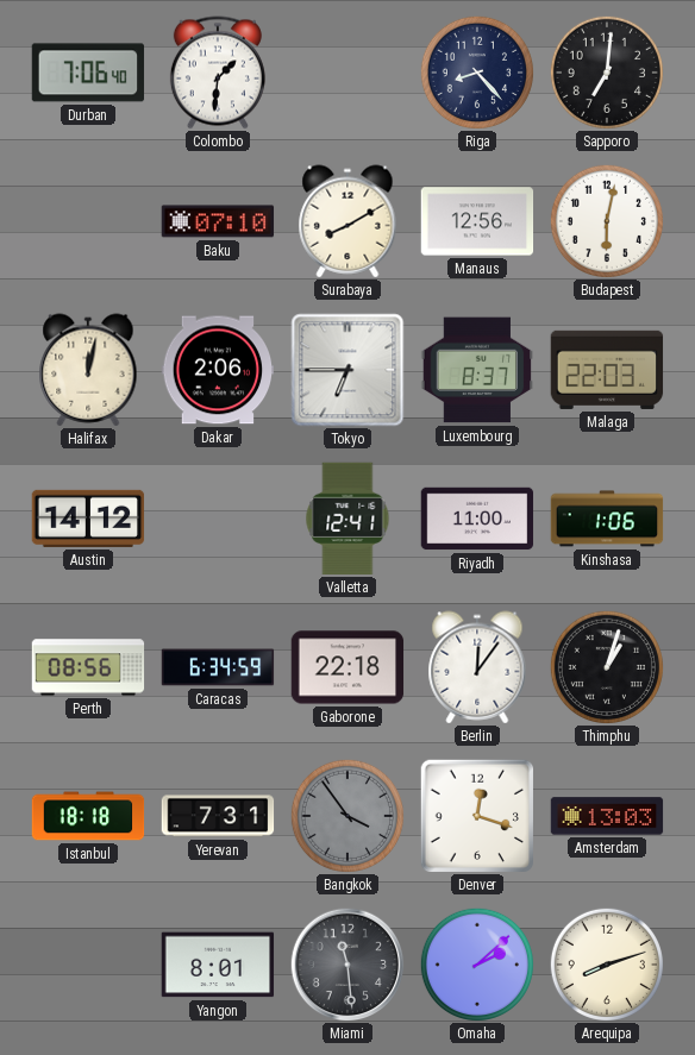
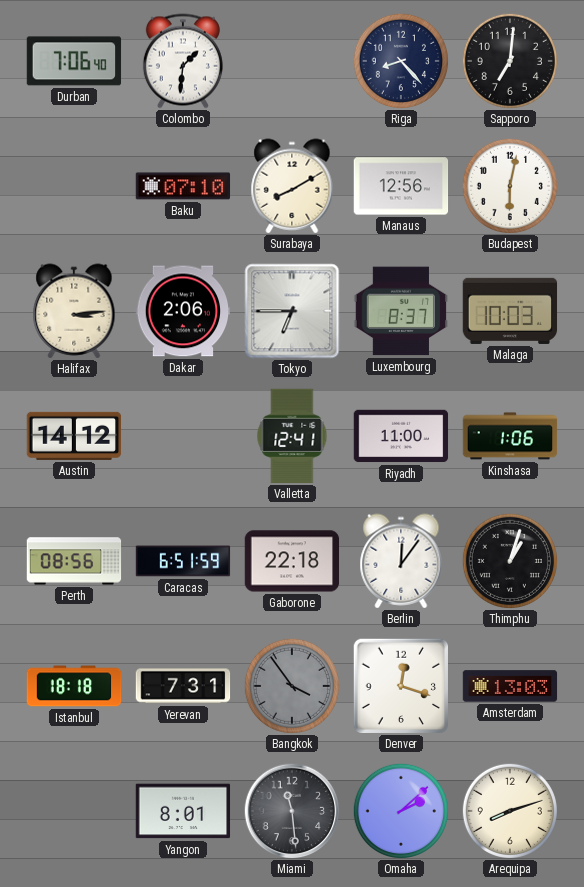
Halifax: 12:02 -> 3:14 (74, 311)
Malaga: 22:03 -> 10:03 (510, 311)
Caracas: 6:34 -> 6:51 (183, 561)
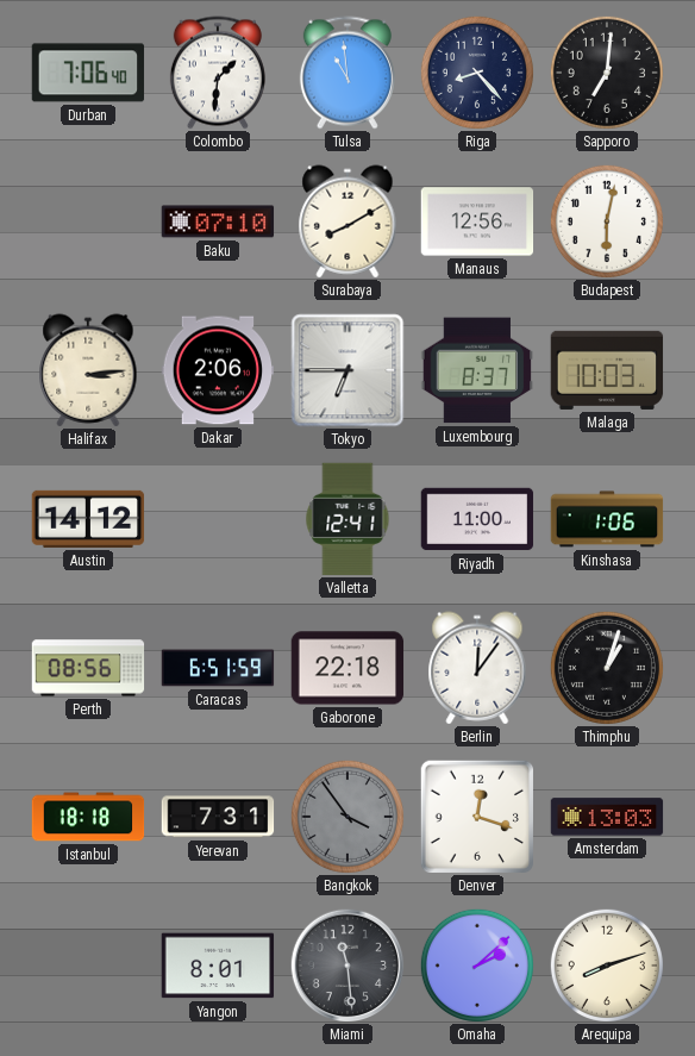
Tulsa: none -> 10:59 (347, 73)
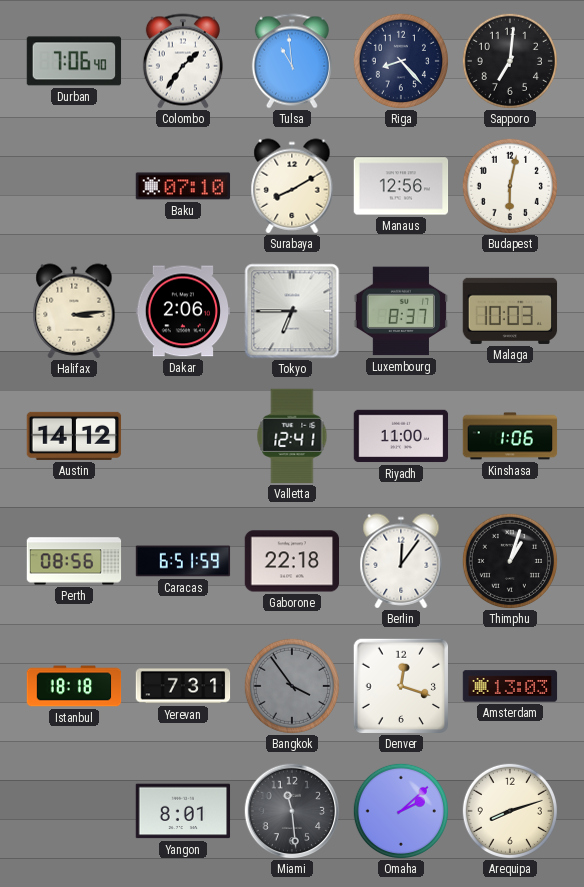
Colombo: 1:31 -> 1:36 (183, 61)
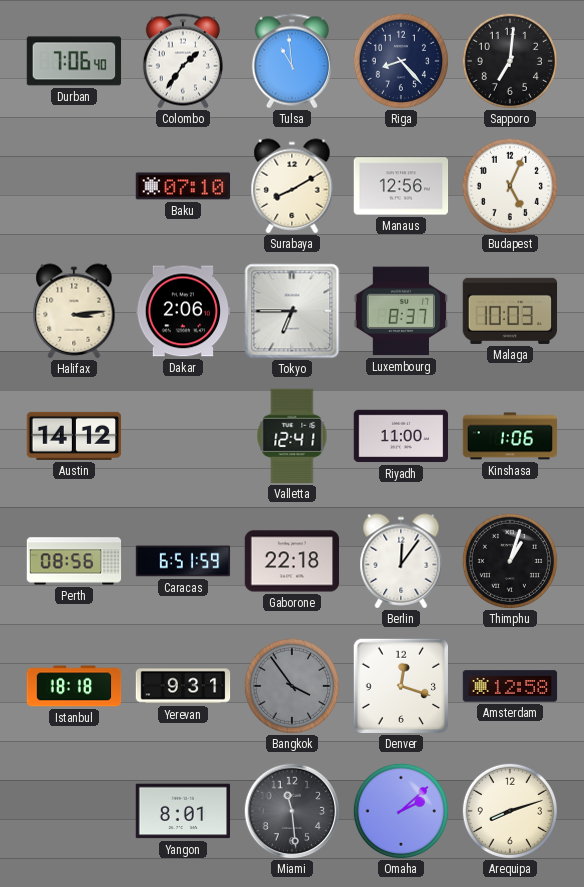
Budapest: 6:02 -> 5:04 (510, 186)
Yerevan: 7:31 -> 9:31 (183, 686)
Amsterdam: 13:03 -> 12:58 (510, 686)
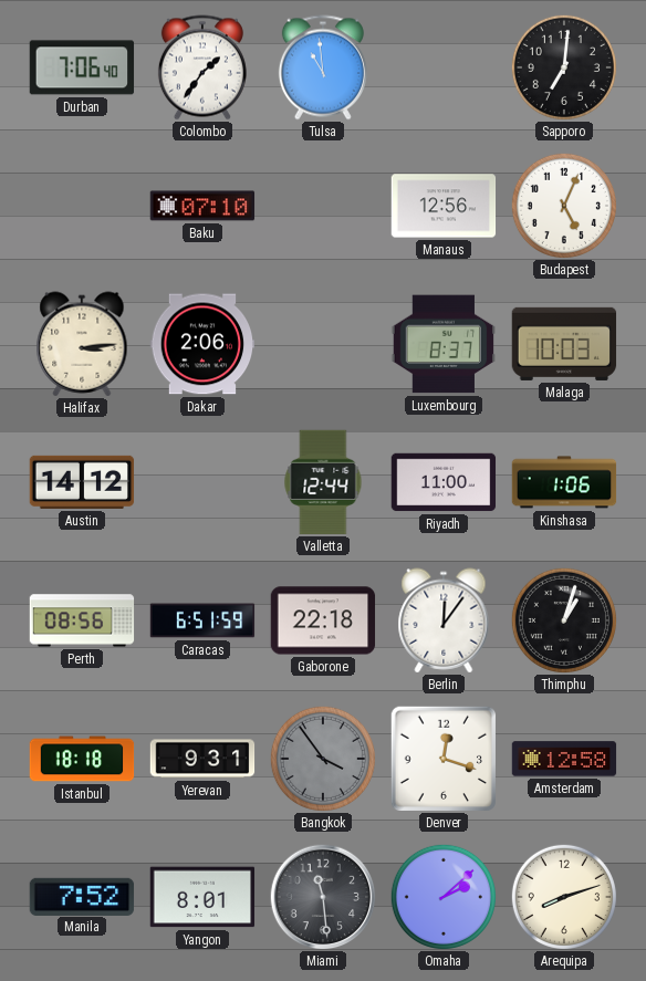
Riga: 8:23 -> none (401, 61)
Surabaya: 8:10 -> none (292, 186)
Tokyo: 6:45 -> none (292, 311)
Valletta: 12:41 -> 12:44 (323, 482)
Manila: none -> 7:52 (82, 896)
